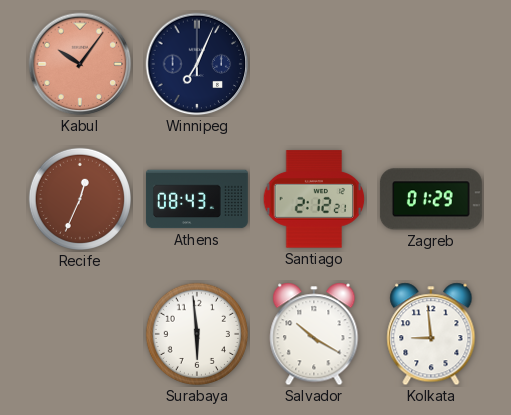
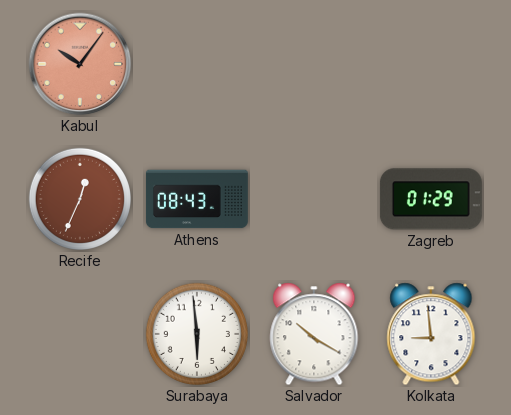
Winnipeg: 7:04 -> none (197, 64)
Santiago: 2:12 -> none (314, 199)
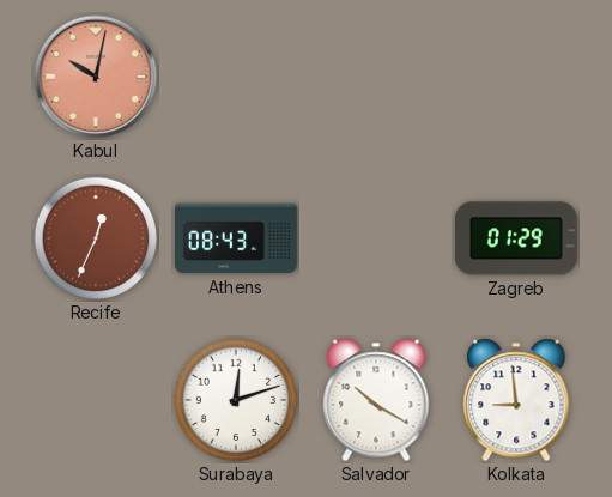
Kabul: 10:06 -> 10:02 (96, 77)
Surabaya: 5:59 -> 12:12 (236, 400)
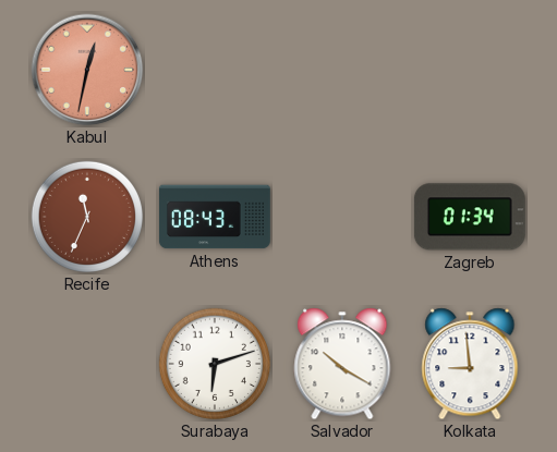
Kabul: 10:02 -> 12:32 (87, 70)
Recife: 12:34 -> 11:34 (87, 217)
Zagreb: 01:29 -> 01:34 (470, 217)
Surabaya: 12:12 -> 6:12 (215, 364)
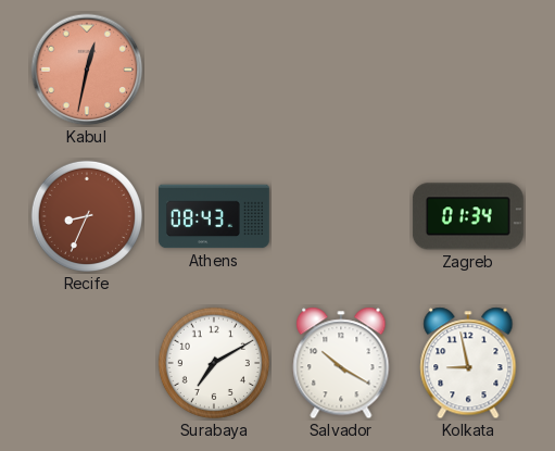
Recife: 11:34 -> 8:34 (87, 216)
Surabaya: 6:12 -> 7:10 (214, 363)
Kolkata: 8:59 -> 8:58 (468, 363)
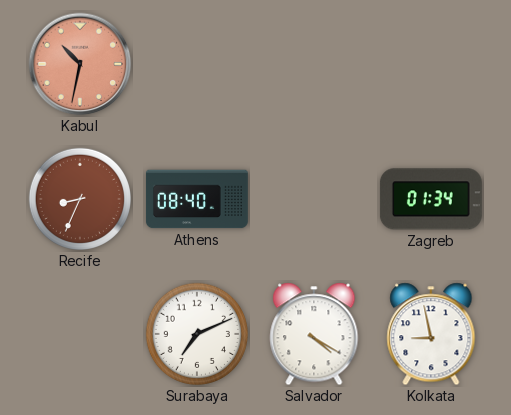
Kabul: 12:32 -> 10:32 (80, 64)
Athens: 08:43 -> 08:40 (197, 199)
Surabaya: 7:10 -> 7:11 (197, 334)
Salvador: 10:20 -> 4:20 (314, 334)
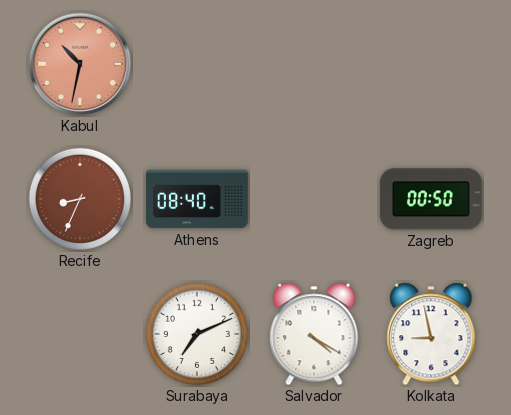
Zagreb: 01:34 -> 00:50 (431, 199)
